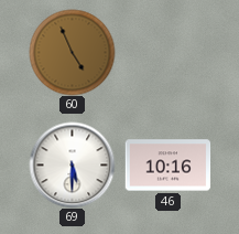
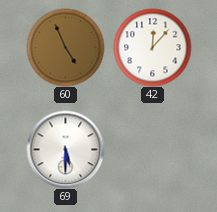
42: none -> 12:07 (152, 47)
46: 10:16 -> none (167, 166)
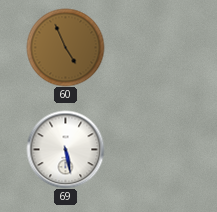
42: 12:07 -> none (152, 47)
69: 5:30 -> 5:28 (65, 149)
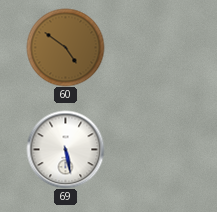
60: 4:56 -> 4:51 (65, 47)
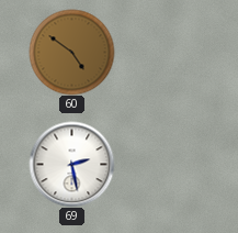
69: 5:28 -> 2:28 (71, 164)
